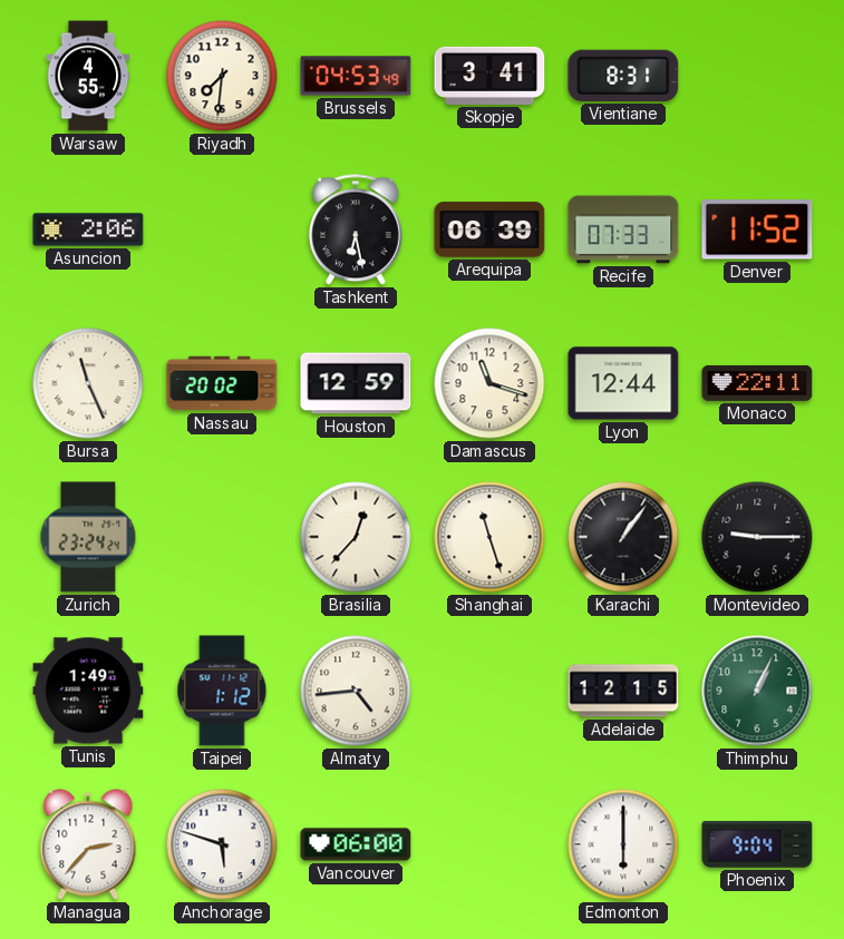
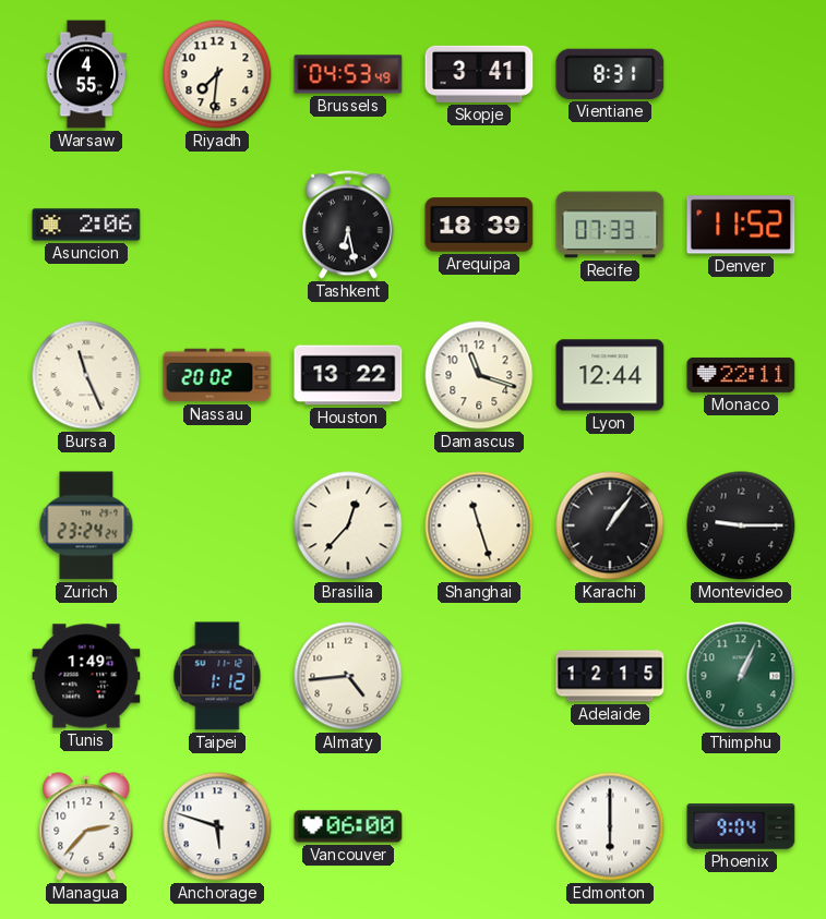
Arequipa: 06:39 -> 18:39 (479, 225)
Houston: 12:59 -> 13:22 (348, 375)
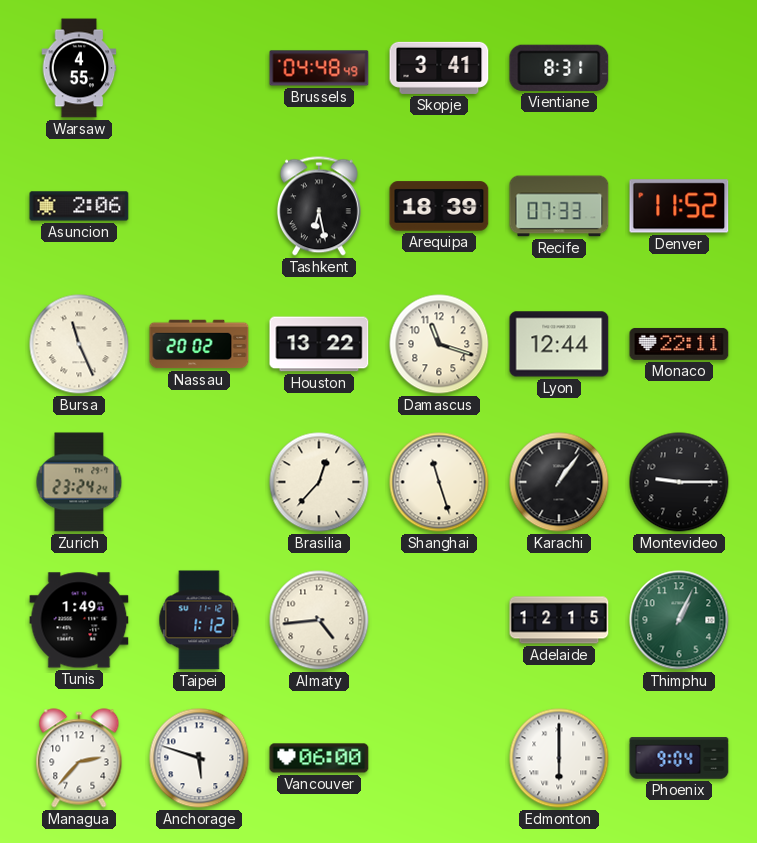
Riyadh: 7:31 -> none (217, 74)
Brussels: 04:53 -> 04:48 (319, 68)
